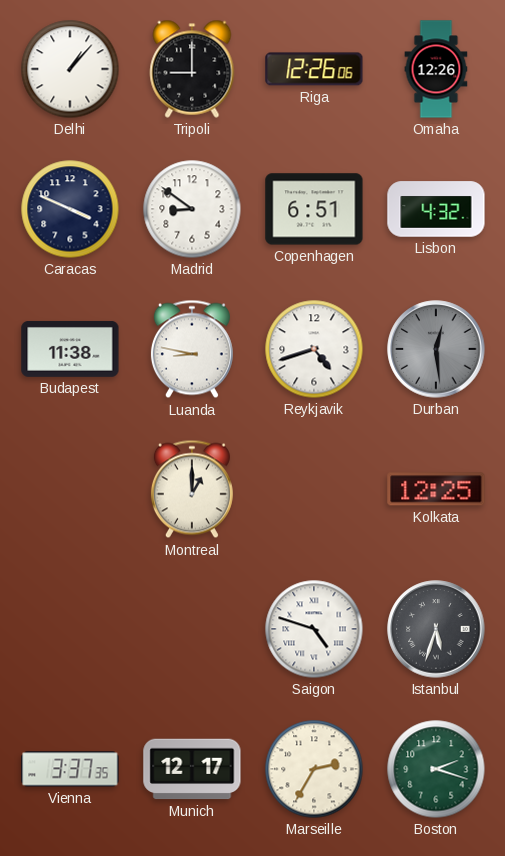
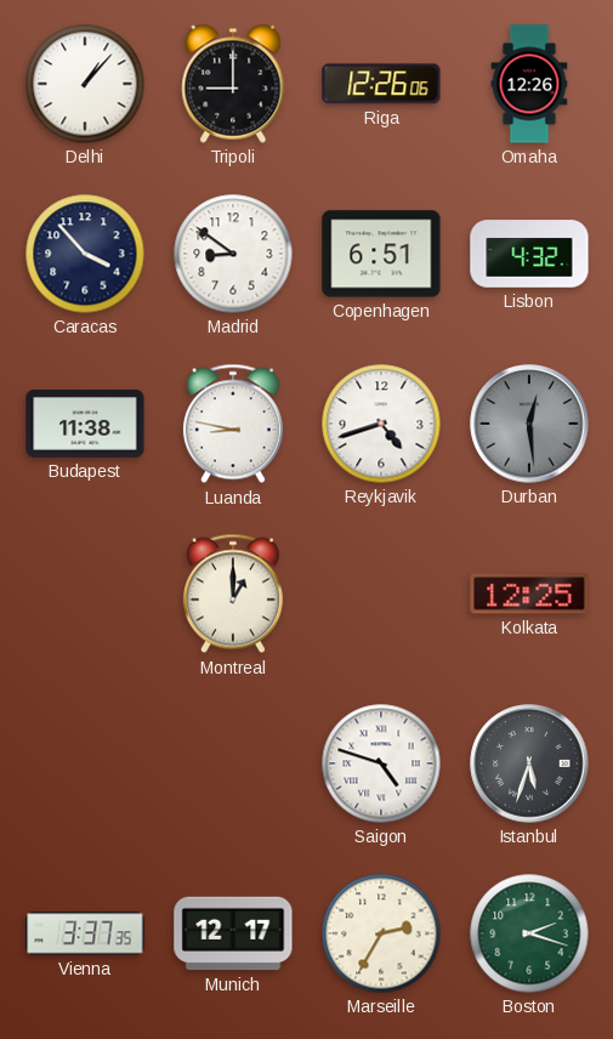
Caracas: 3:49 -> 3:53 (85, 254)
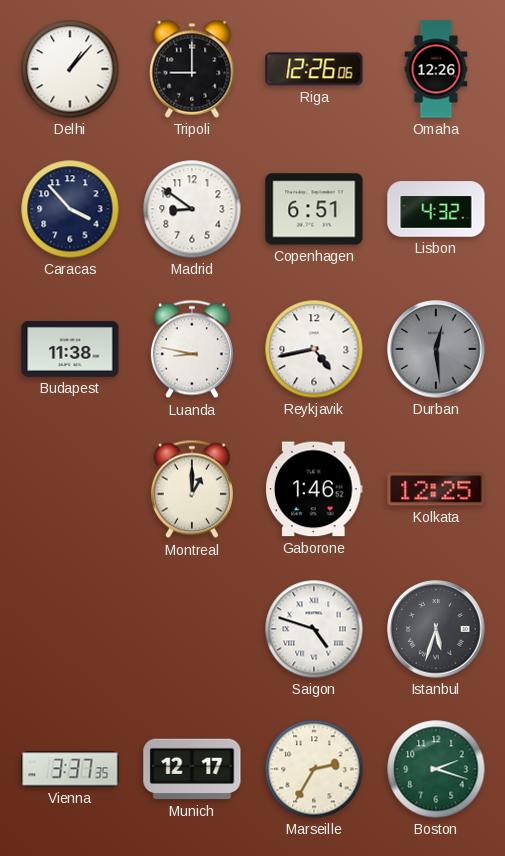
Reykjavik: 4:42 -> 4:43 (314, 349)
Gaborone: none -> 1:46 (315, 489)
